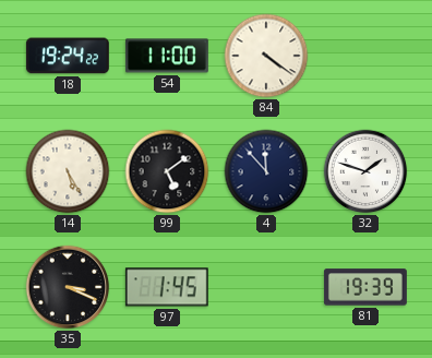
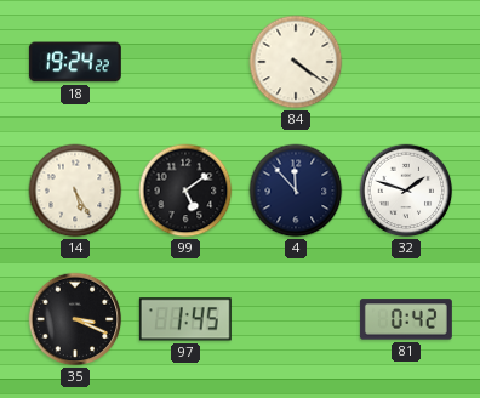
54: 11:00 -> none (167, 56)
81: 19:39 -> 0:42 (406, 319)
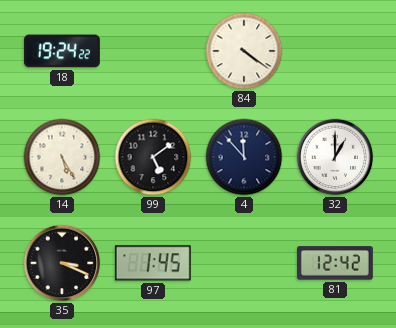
32: 1:48 -> 1:00 (335, 157)
81: 0:42 -> 12:42 (335, 263)
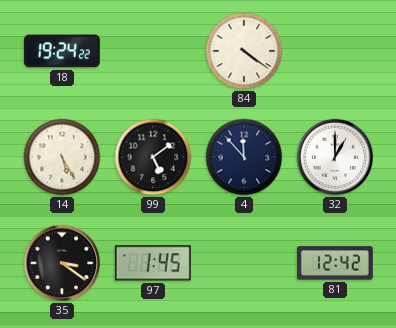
35: 3:19 -> 3:21 (62, 263)
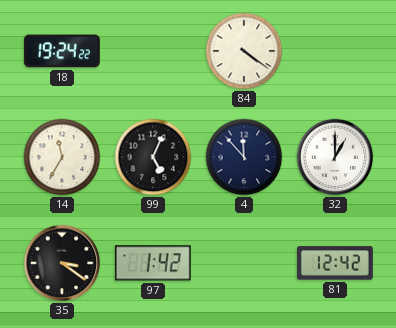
14: 5:25 -> 11:35 (62, 157)
99: 5:09 -> 5:04 (153, 157)
97: 1:45 -> 1:42 (153, 263)
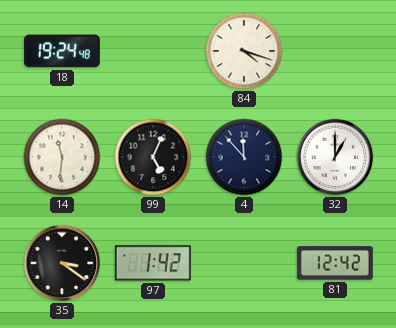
18: 19:24:22 -> 19:24:48 (62, 51)
84: 4:21 -> 4:18 (244, 51)
14: 11:35 -> 11:31 (62, 157)
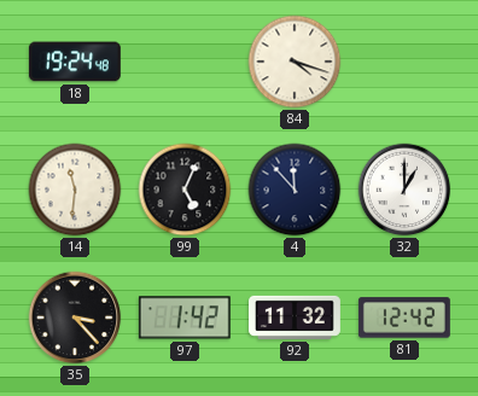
35: 3:21 -> 3:23 (75, 318)
92: none -> 11:32 (296, 318)
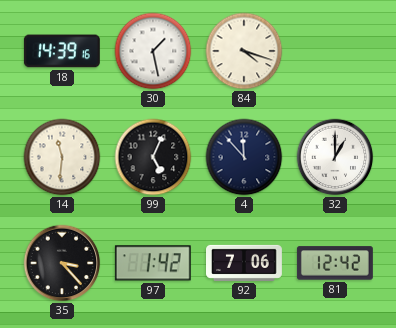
18: 19:24 -> 14:39 (62, 51)
30: none -> 1:28 (153, 51)
92: 11:32 -> 7:06 (245, 263)
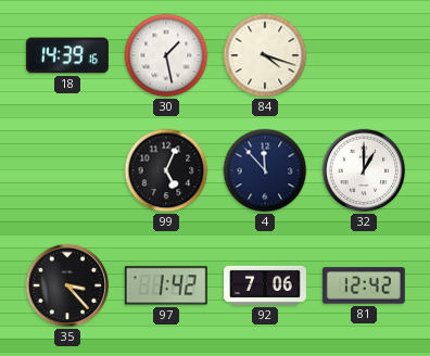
14: 11:31 -> none (62, 157)
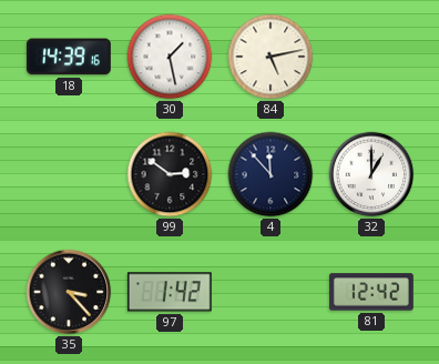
84: 4:18 -> 5:13 (270, 57)
99: 5:04 -> 2:51 (170, 174)
92: 7:06 -> none (266, 285)
